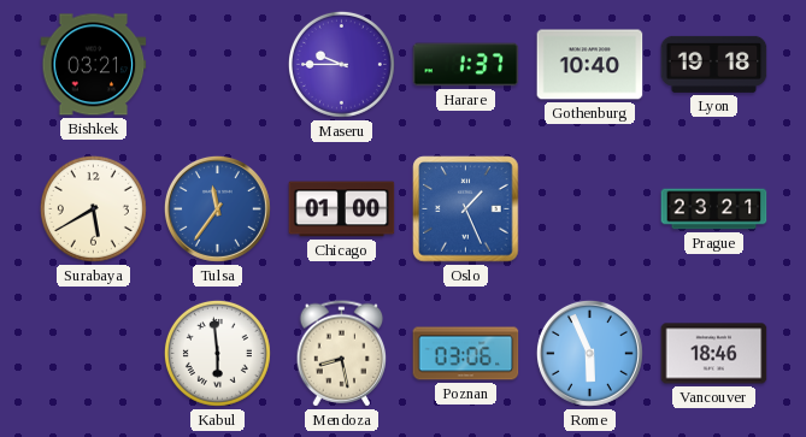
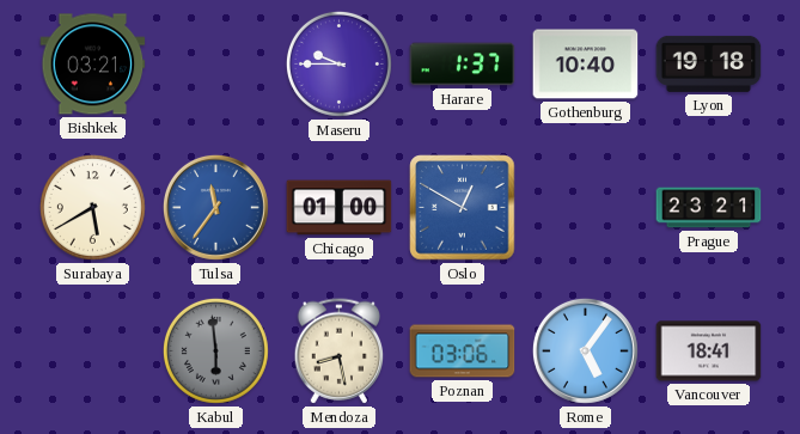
Oslo: 1:26 -> 12:50 (463, 208)
Kabul dial: white -> grey (215, 350)
Rome: 5:56 -> 5:06 (585, 350)
Vancouver: 18:46 -> 18:41 (709, 352)
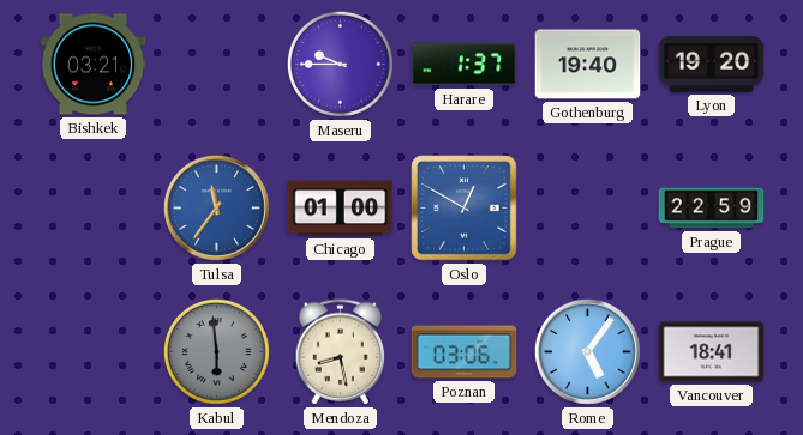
Gothenburg: 10:40 -> 19:40 (588, 65)
Lyon: 19:18 -> 19:20 (712, 64)
Surabaya: 5:40 -> none (92, 207)
Prague: 23:21 -> 22:59 (712, 209)
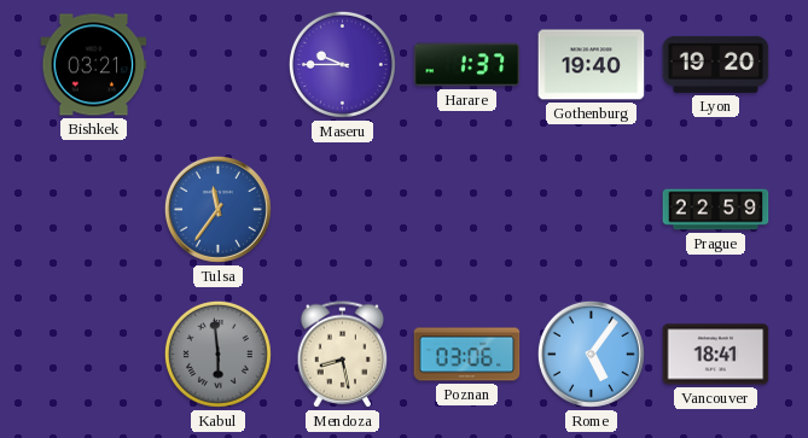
Chicago: 01:00 -> none (341, 209)
Oslo: 12:50 -> none (465, 209)
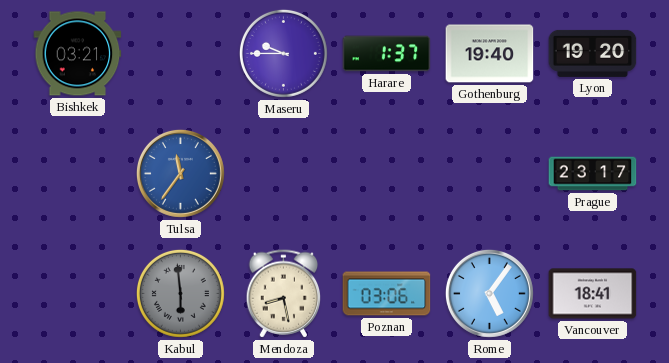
Prague: 22:59 -> 23:17 (593, 174)
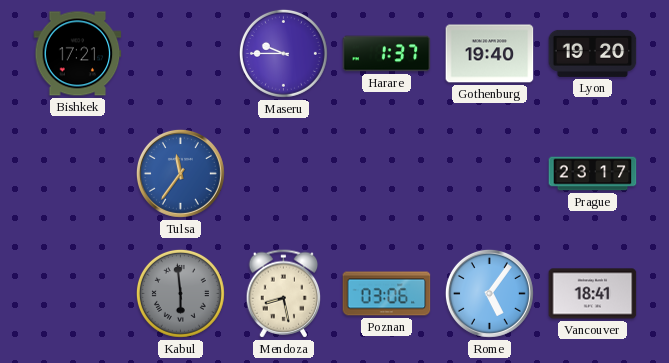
Bishkek: 03:21 -> 17:21 (78, 54)
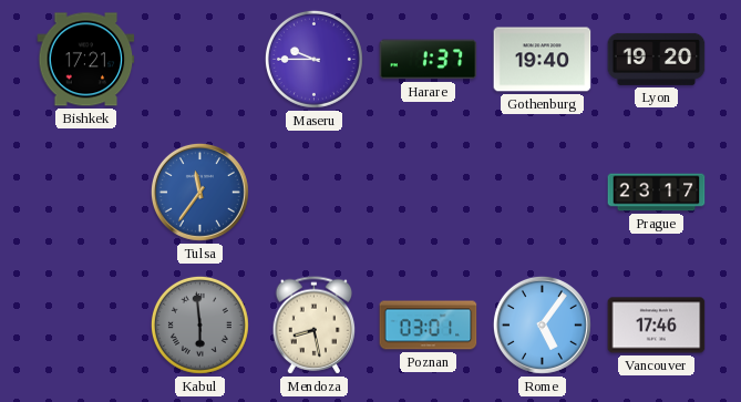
Poznan: 03:06 -> 03:01 (429, 326)
Vancouver: 18:41 -> 17:46 (657, 326)
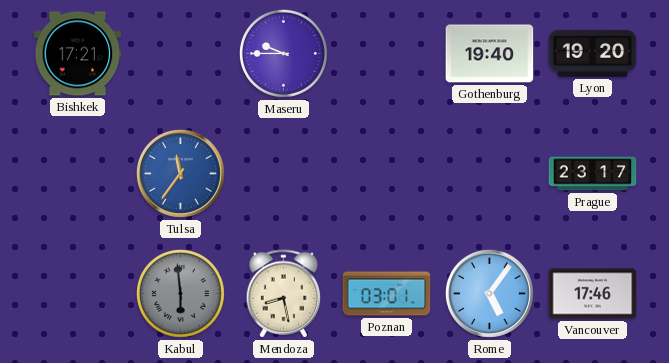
Harare: 1:37 -> none (429, 60)
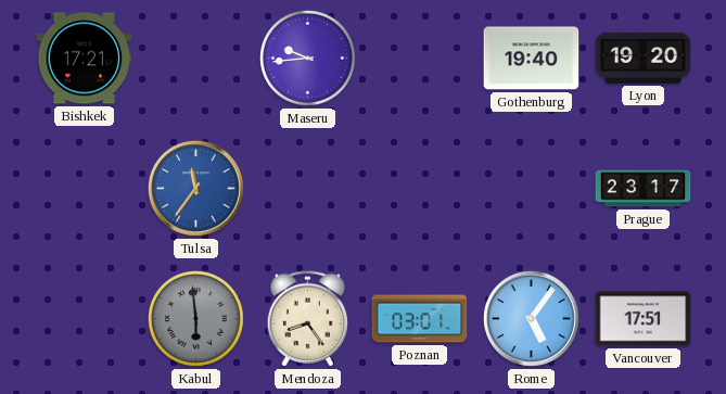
Maseru: 9:45 -> 9:44 (307, 58)
Mendoza: 8:28 -> 8:24 (308, 319)
Vancouver: 17:46 -> 17:51 (644, 319)
